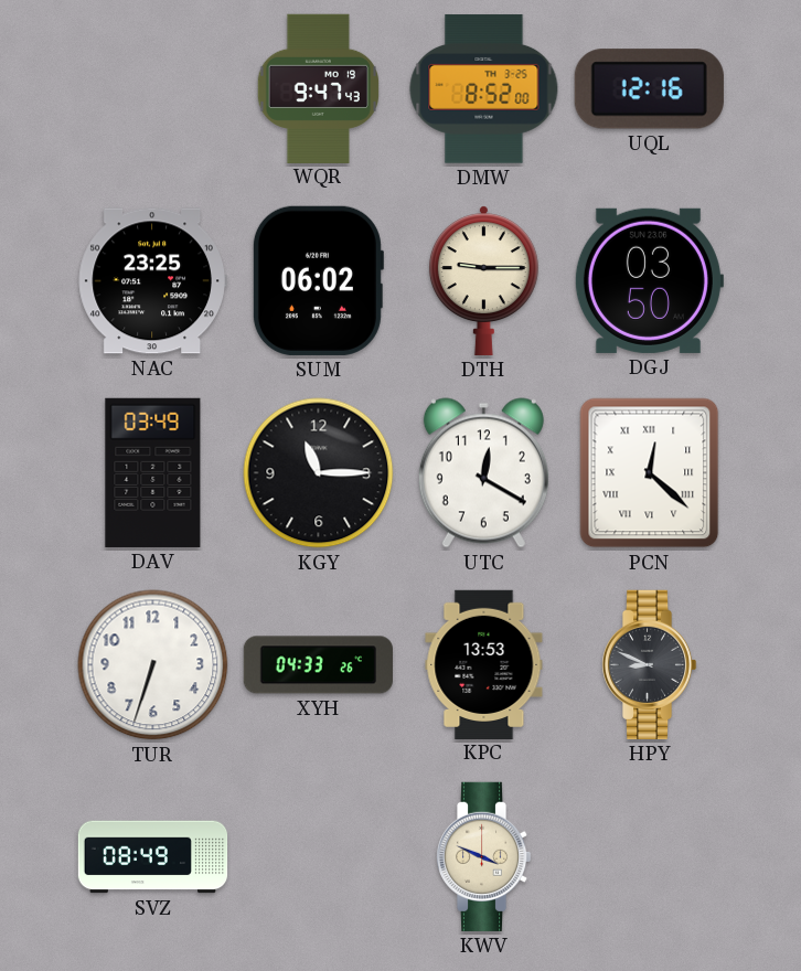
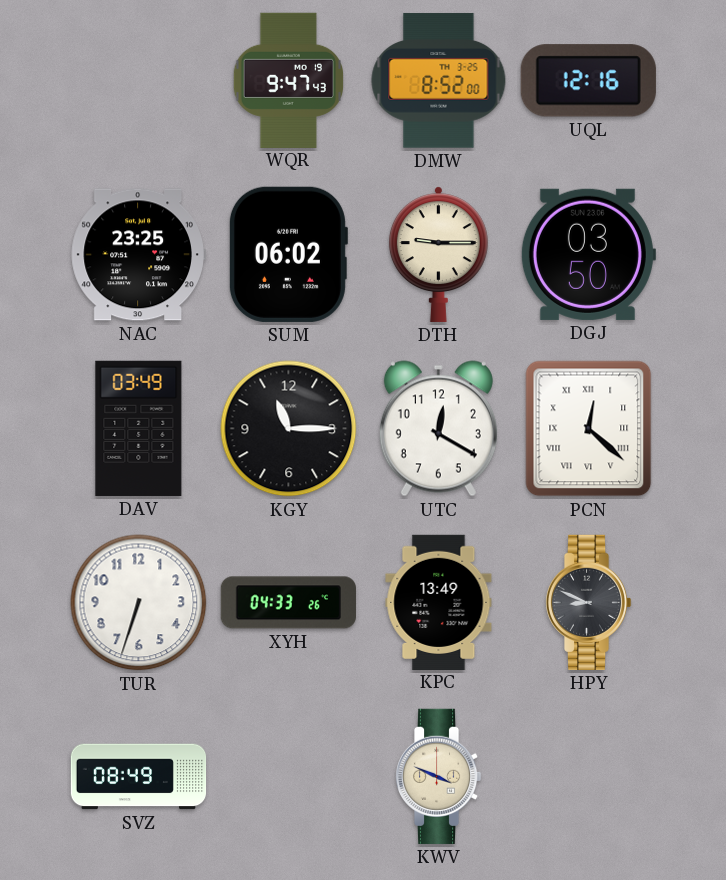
KPC: 13:53 -> 13:49 (439, 602)
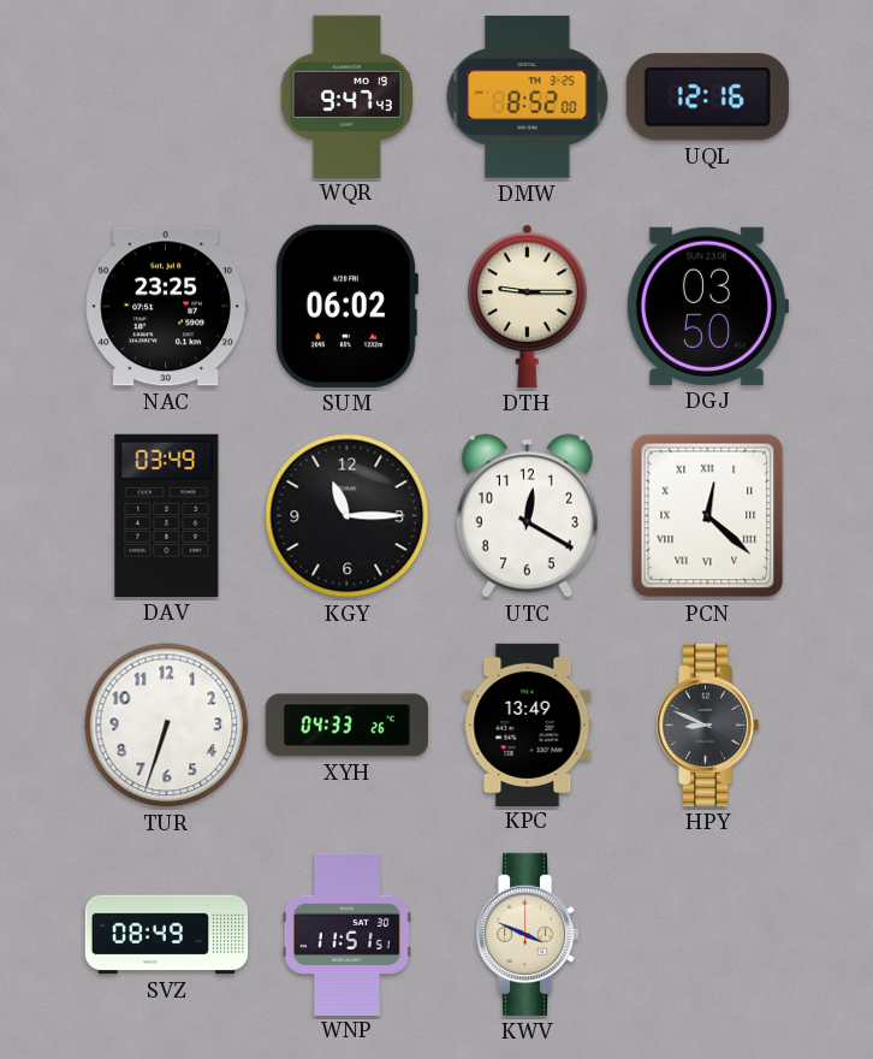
WNP: none -> 11:51 (346, 934)
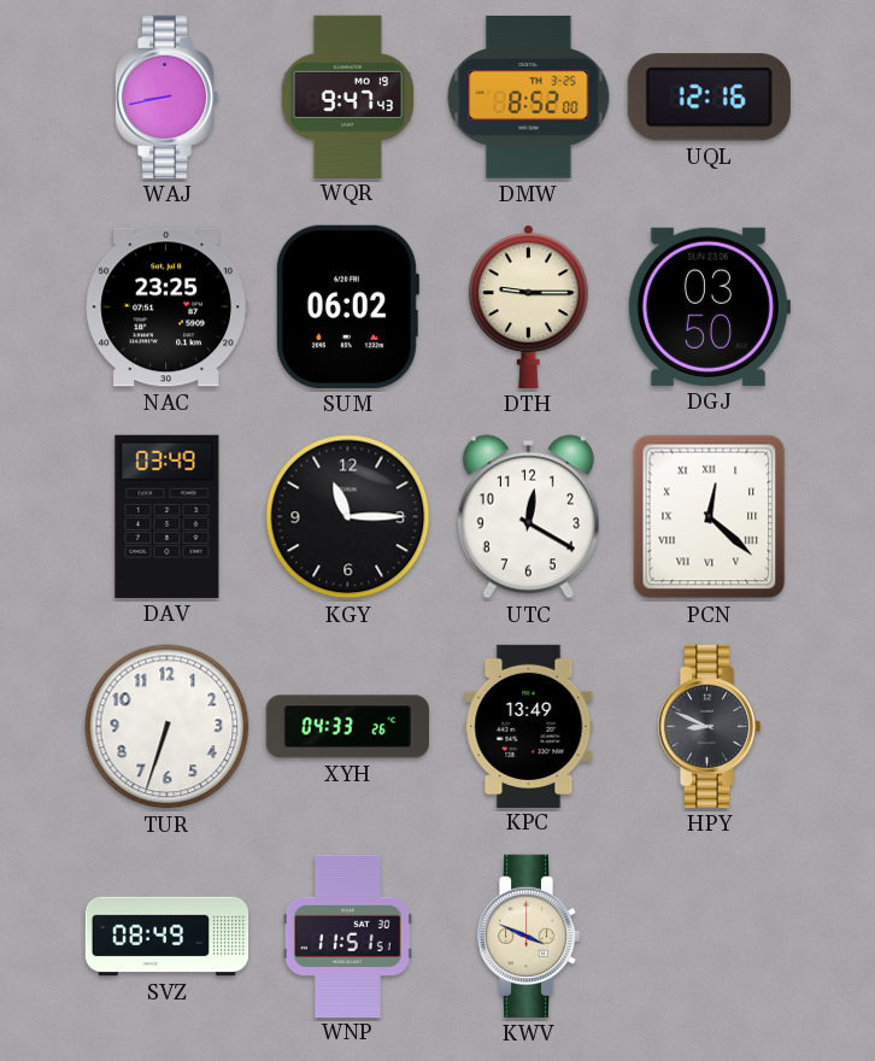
WAJ: none -> 8:43 (166, 96)
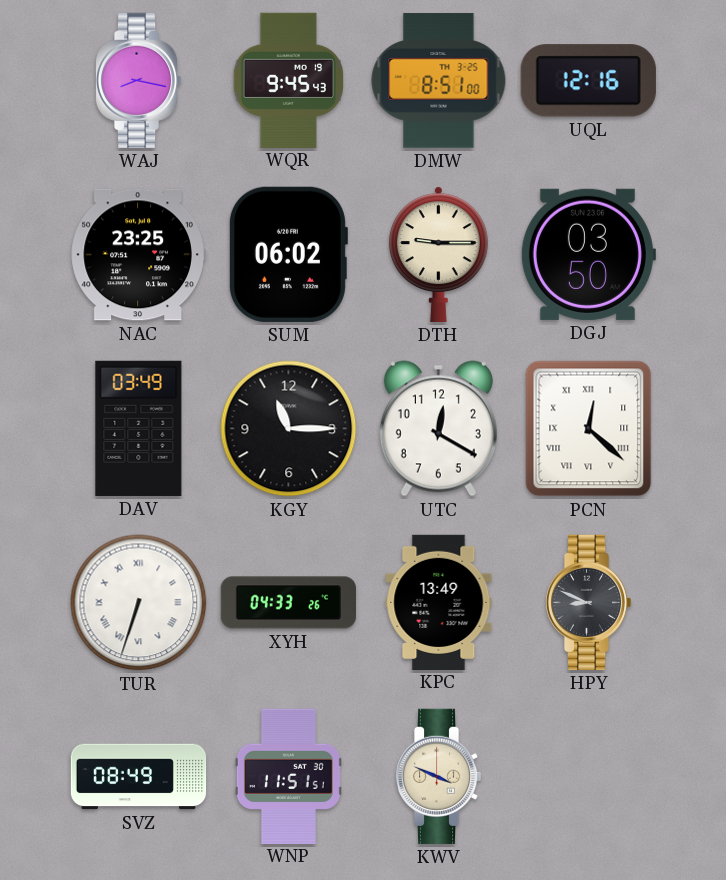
WAJ: 8:43 -> 8:17 (138, 80)
WQR: 9:47 -> 9:45 (288, 80)
DMW: 8:52 -> 8:51 (439, 81)
TUR numerals: Arabic -> Roman (139, 603)
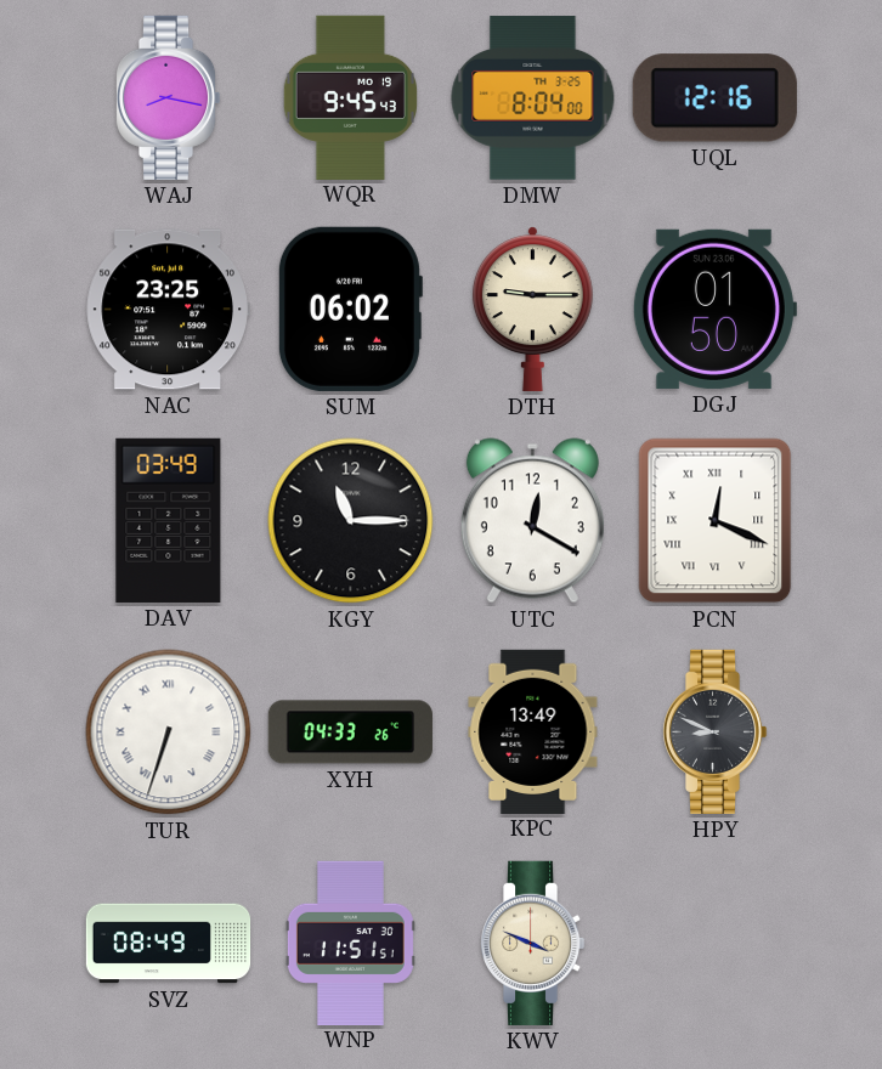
DMW: 8:51 -> 8:04 (533, 98)
DGJ: 03:50 -> 01:50 (714, 309)
PCN: 12:22 -> 12:19 (716, 521)
